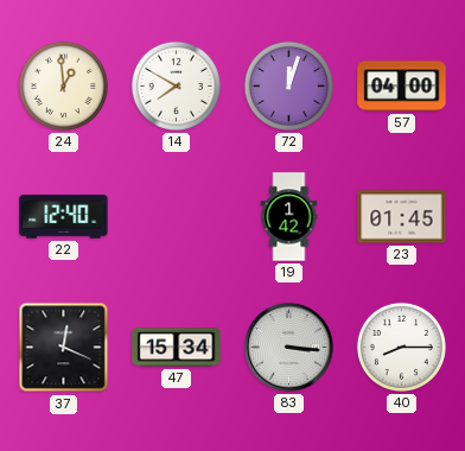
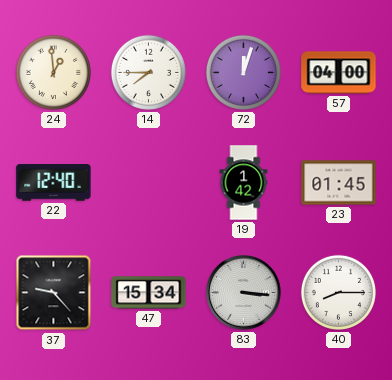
14: 7:50 -> 7:45 (148, 72)
37: 12:19 -> 9:23 (54, 293)
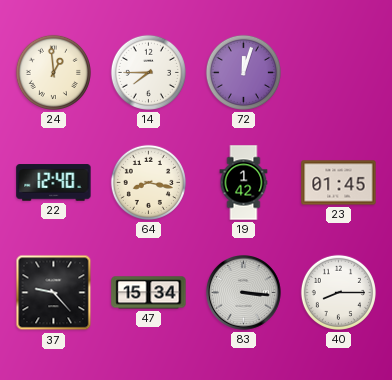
57: 04:00 -> none (339, 73)
64: none -> 8:17 (148, 182)
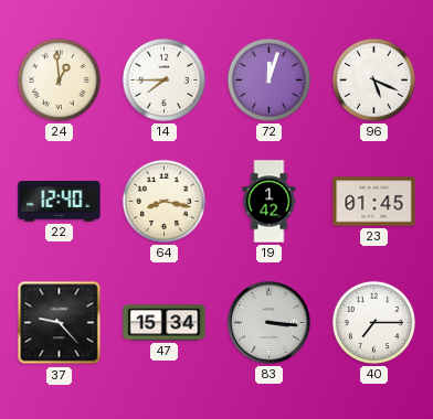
96: none -> 5:19 (373, 79)
40: 8:15 -> 7:15 (373, 322)
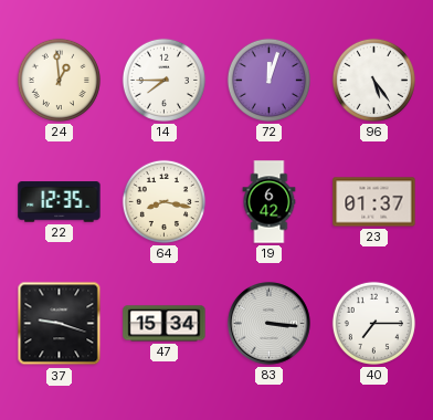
96: 5:19 -> 5:24 (373, 80)
22: 12:40 -> 12:35 (60, 202)
19: 1:42 -> 6:42 (270, 202)
23: 01:45 -> 01:37 (374, 202)
37: 9:23 -> 9:18 (60, 324)
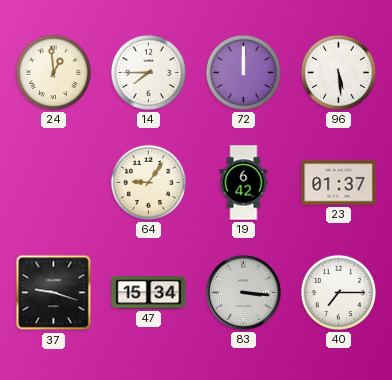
72: 12:03 -> 12:00 (243, 72)
96: 5:24 -> 5:29 (338, 72)
22: 12:35 -> none (60, 202)
64: 8:17 -> 9:06 (148, 182)
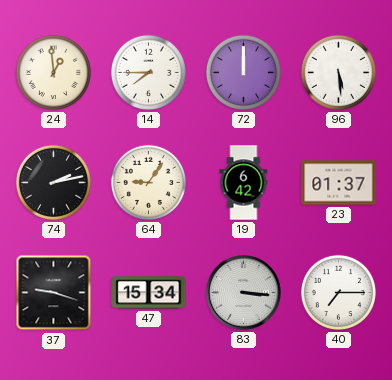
74: none -> 2:13 (53, 182)
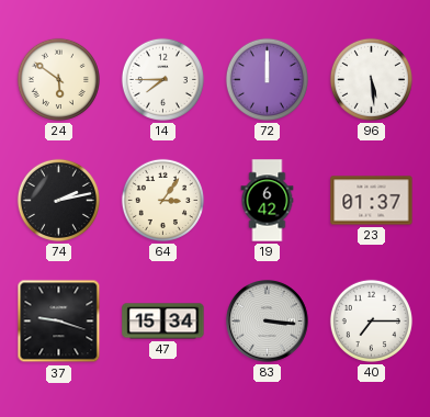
24: 12:59 -> 5:51 (58, 79)
64: 9:06 -> 3:06 (162, 200)
